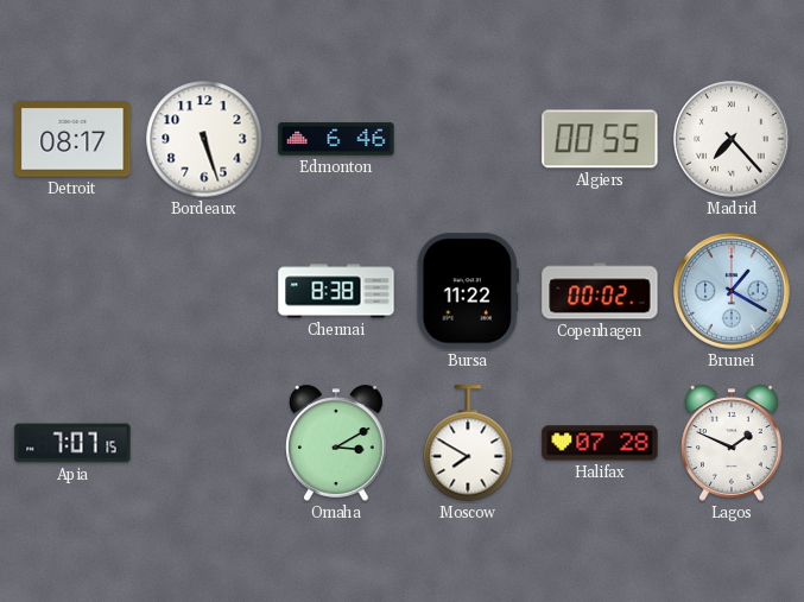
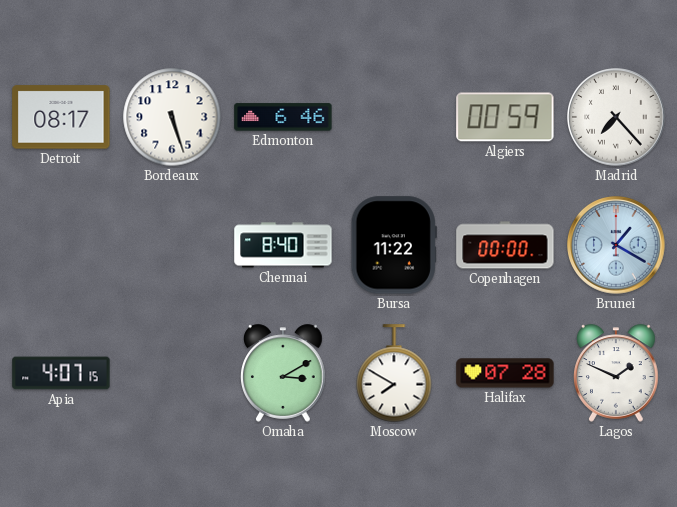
Algiers: 00:55 -> 00:59 (505, 117)
Chennai: 8:38 -> 8:40 (283, 245)
Copenhagen: 00:02 -> 00:00 (505, 245)
Apia: 7:07 -> 4:07 (61, 373)
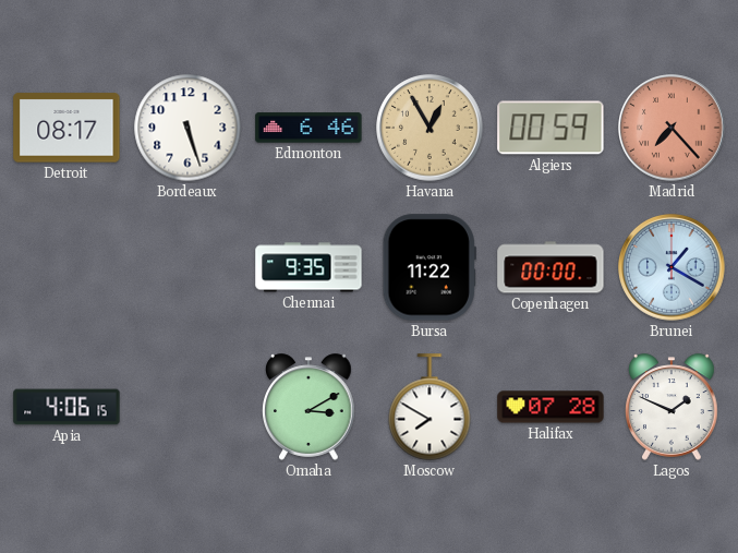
Havana: none -> 12:55 (430, 128)
Madrid dial: white -> salmon (672, 128)
Chennai: 8:40 -> 9:35 (308, 267)
Apia: 4:07 -> 4:06 (66, 407)
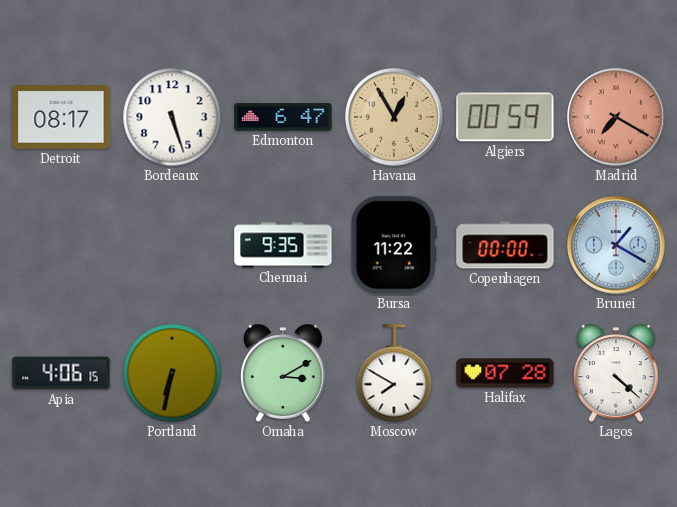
Edmonton: 6:46 -> 6:47 (283, 117)
Madrid: 7:23 -> 7:20 (616, 117)
Portland: none -> 6:32 (172, 373)
Lagos: 1:49 -> 4:22 (616, 373)
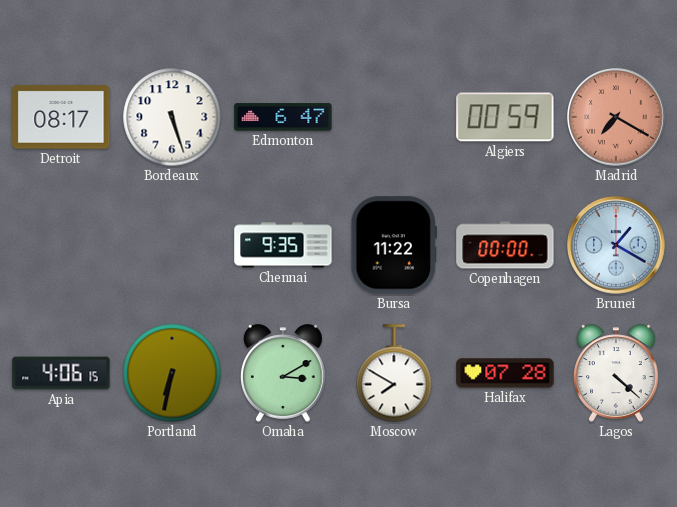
Havana: 12:55 -> none (394, 117)
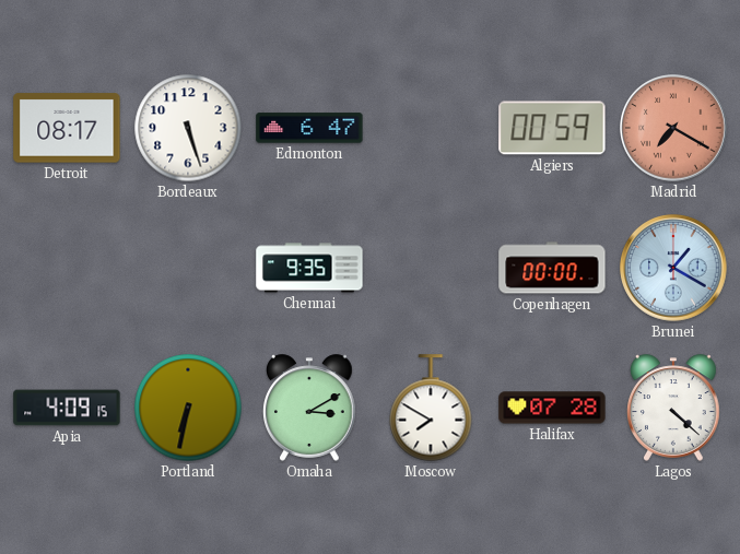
Bursa: 11:22 -> none (394, 245)
Apia: 4:06 -> 4:09 (67, 408)
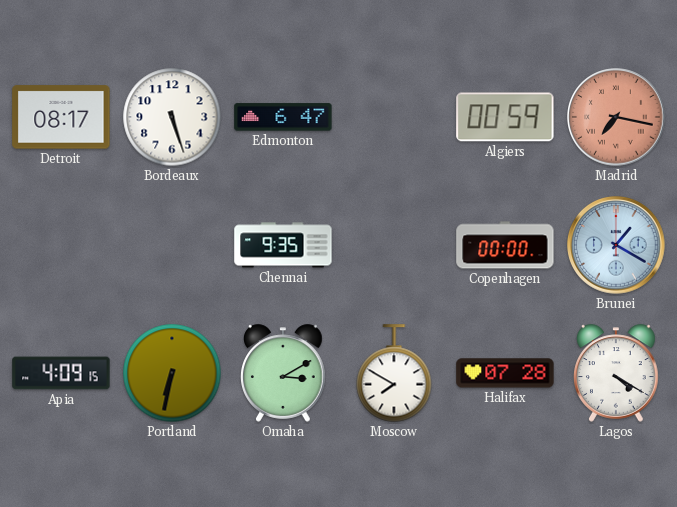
Madrid: 7:20 -> 7:17 (616, 117)
Lagos: 4:22 -> 4:20 (616, 373)
